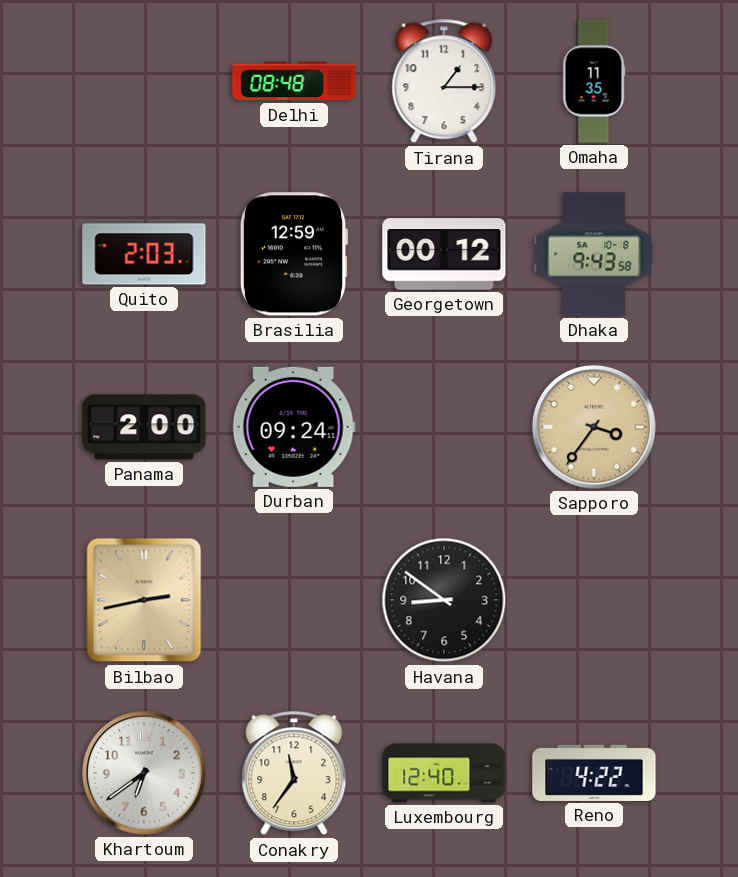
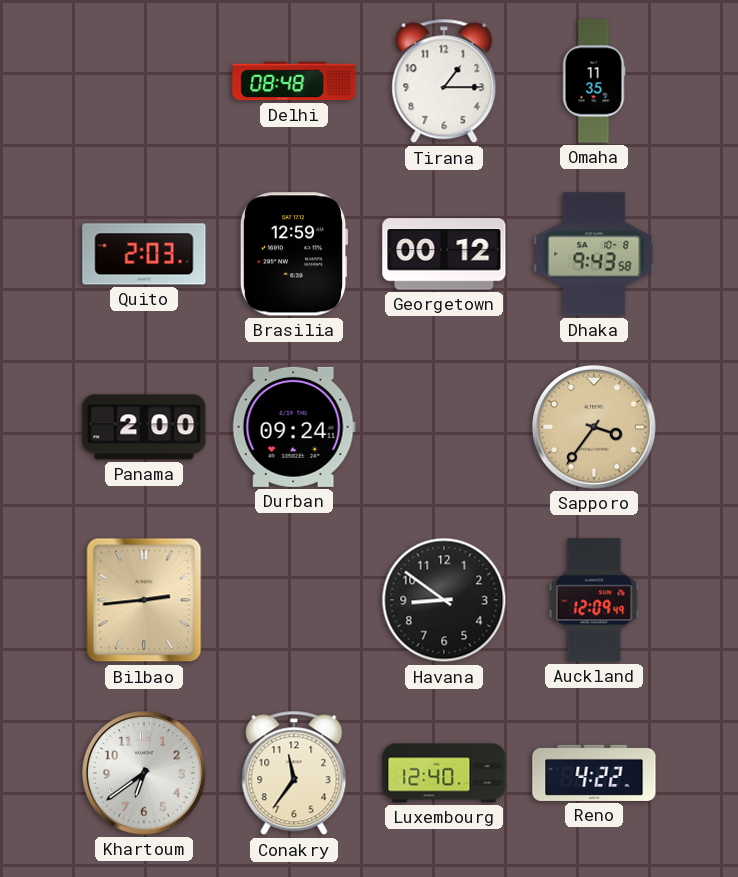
Bilbao: 2:43 -> 2:44 (144, 600)
Auckland: none -> 12:09 (594, 600)
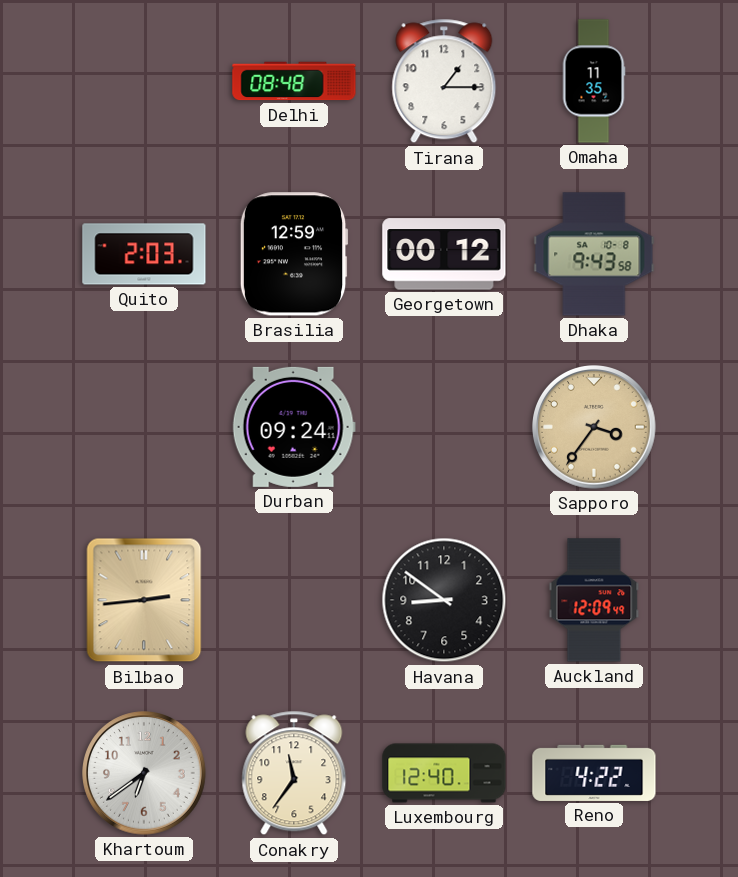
Panama: 2:00 -> none (144, 427)
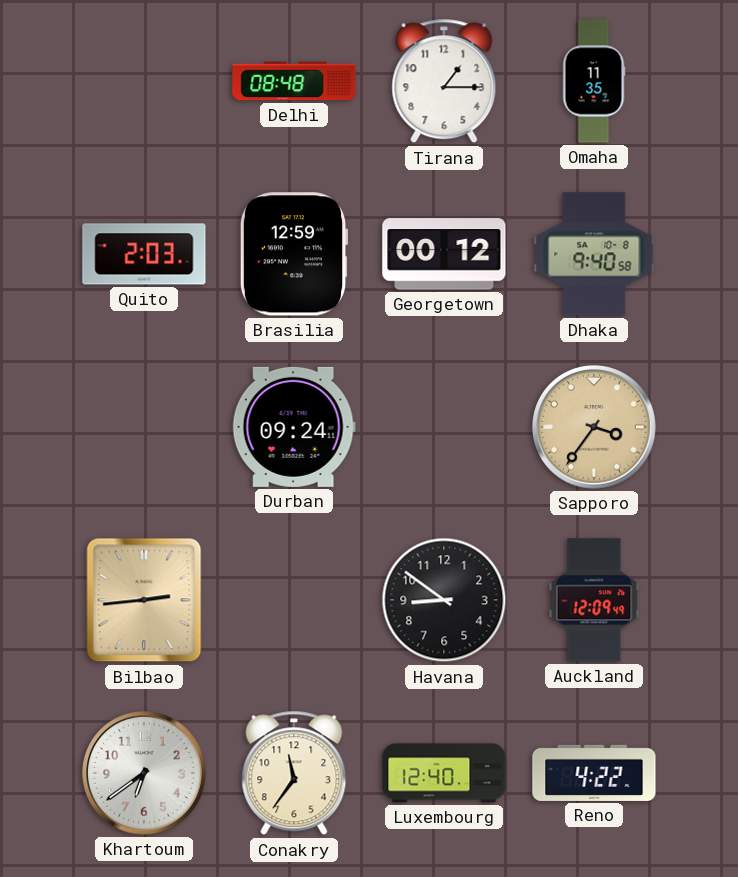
Dhaka: 9:43 -> 9:40 (594, 254)
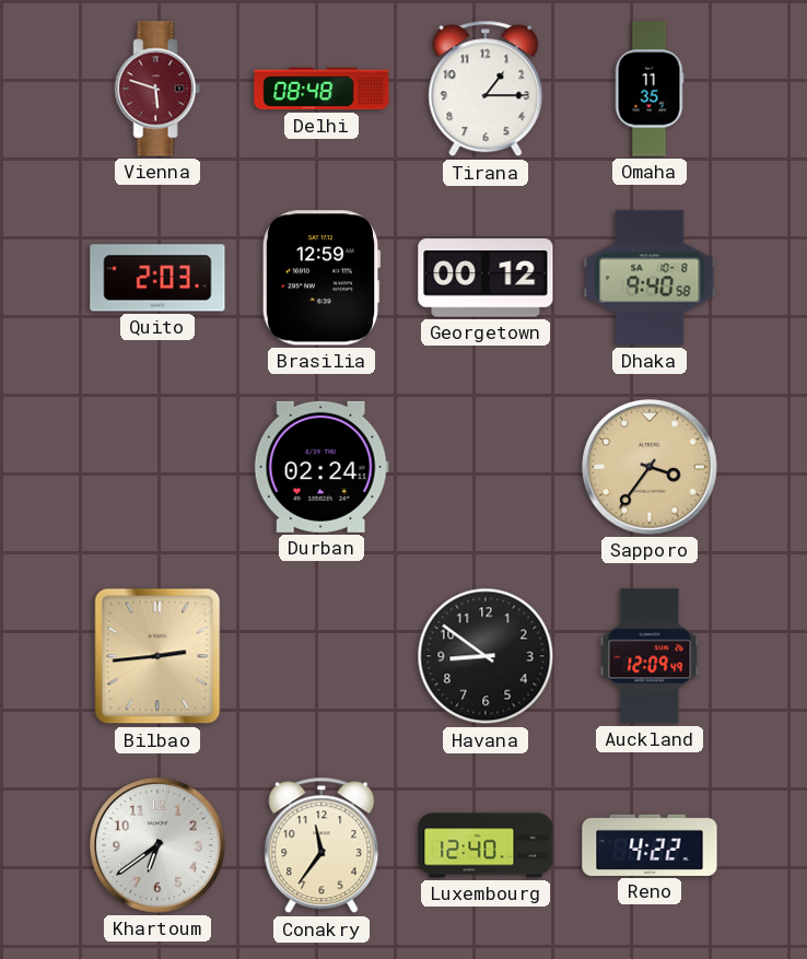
Vienna: none -> 5:48 (157, 89)
Durban: 09:24 -> 02:24 (321, 467)
